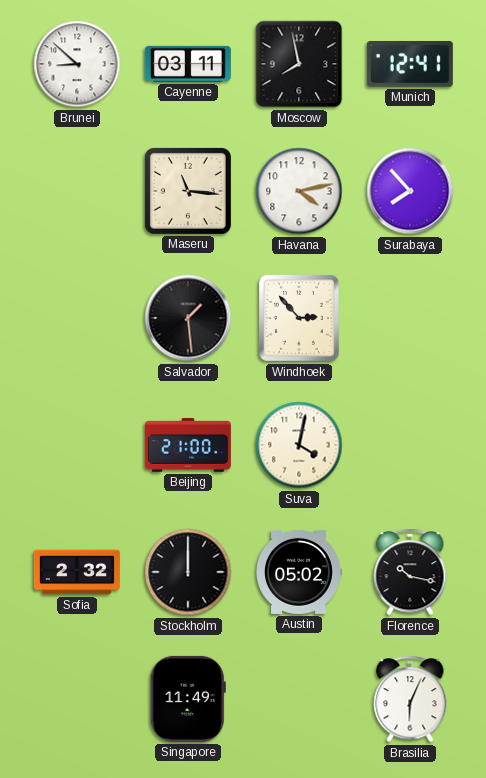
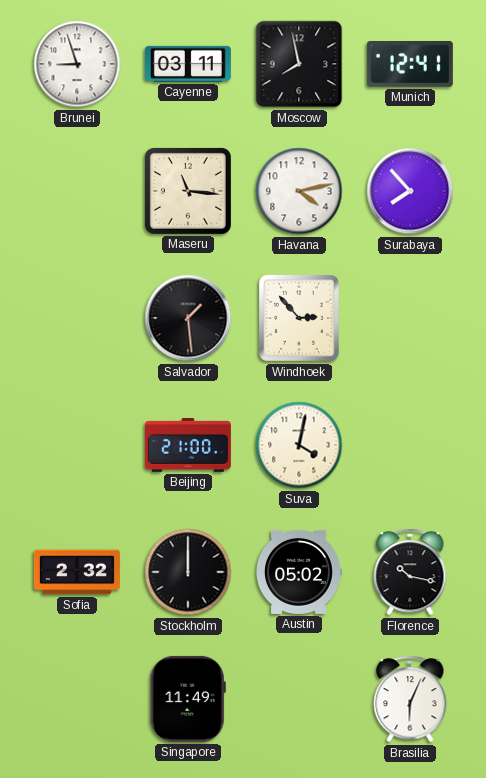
Brunei: 8:52 -> 8:57 (77, 64)
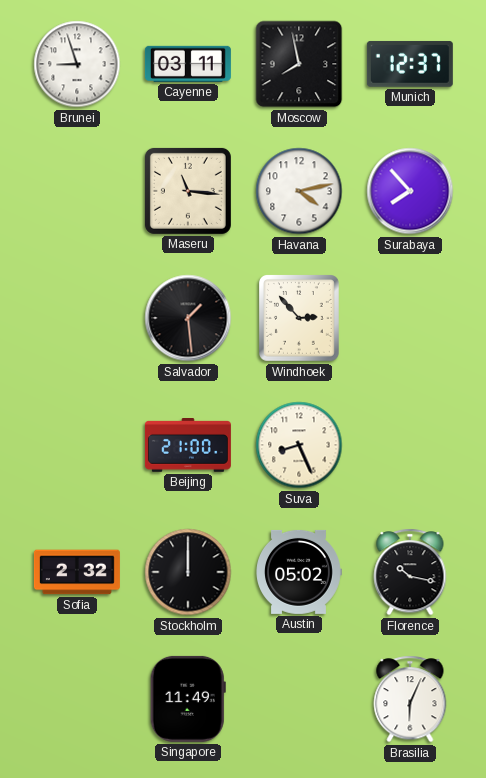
Munich: 12:41 -> 12:37 (410, 64)
Suva: 4:02 -> 8:26 (299, 445)
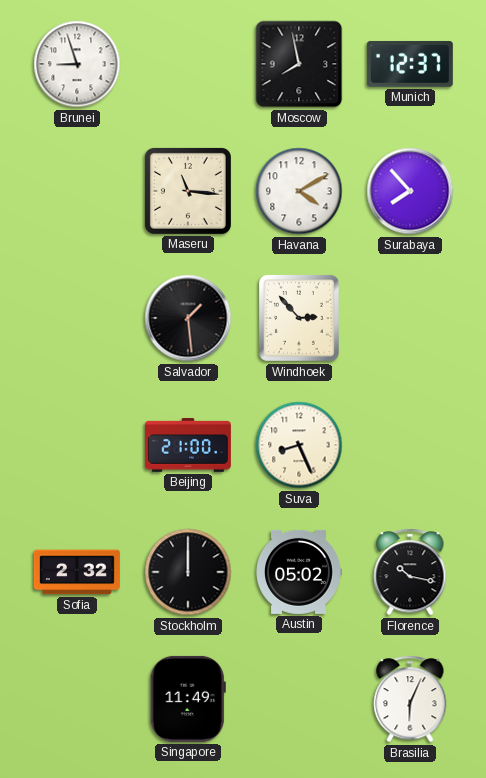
Cayenne: 03:11 -> none (188, 64)
Havana: 4:13 -> 4:10 (299, 191)
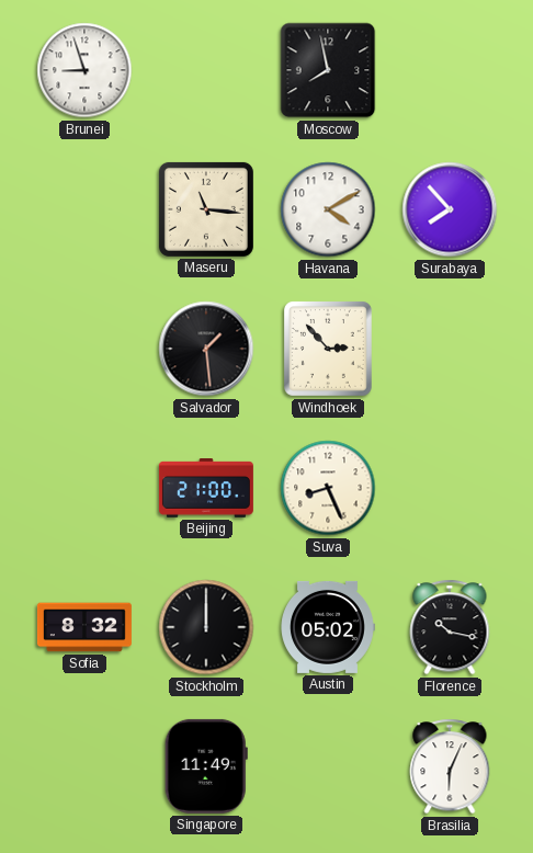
Munich: 12:37 -> none (410, 64)
Sofia: 2:32 -> 8:32 (84, 627)
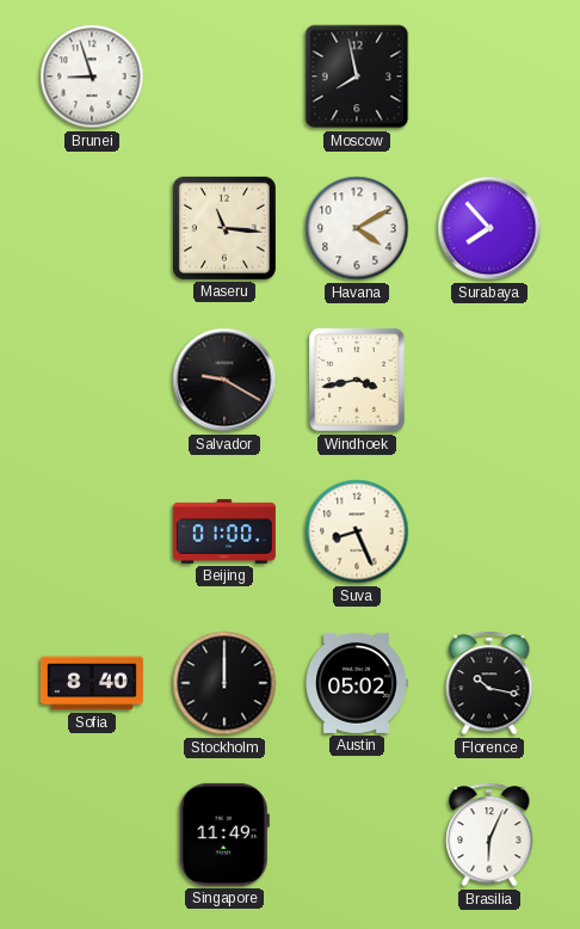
Salvador: 1:29 -> 9:20 (224, 380)
Windhoek: 2:53 -> 3:43 (358, 381)
Beijing: 21:00 -> 01:00 (224, 533)
Sofia: 8:32 -> 8:40 (92, 683)
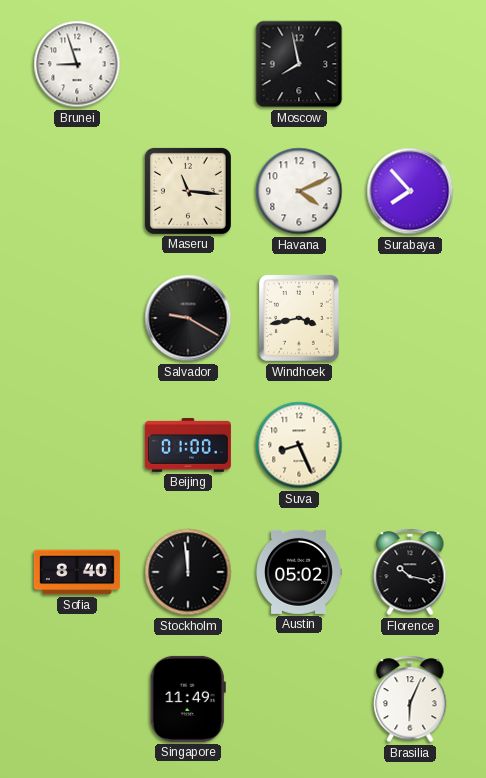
Havana: 4:10 -> 4:11 (299, 191)
Stockholm: 12:00 -> 11:59 (188, 572)
